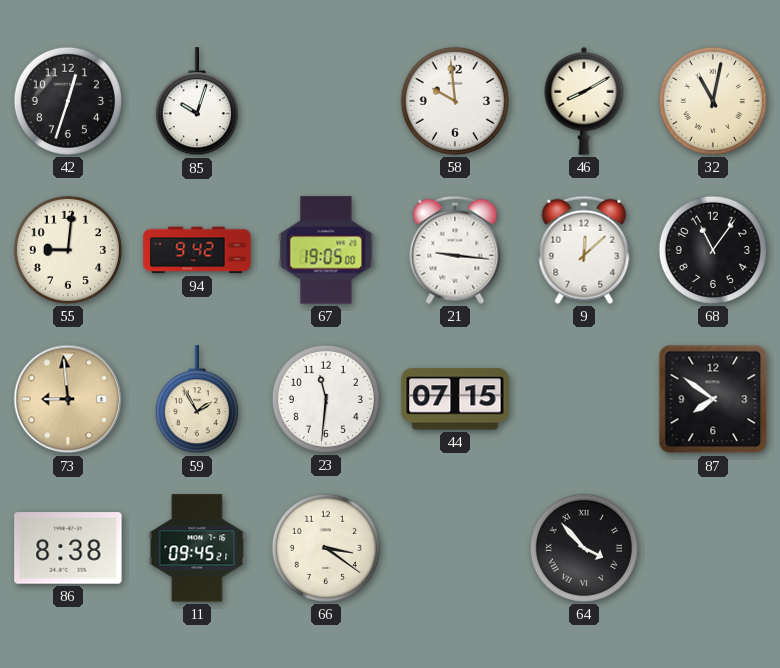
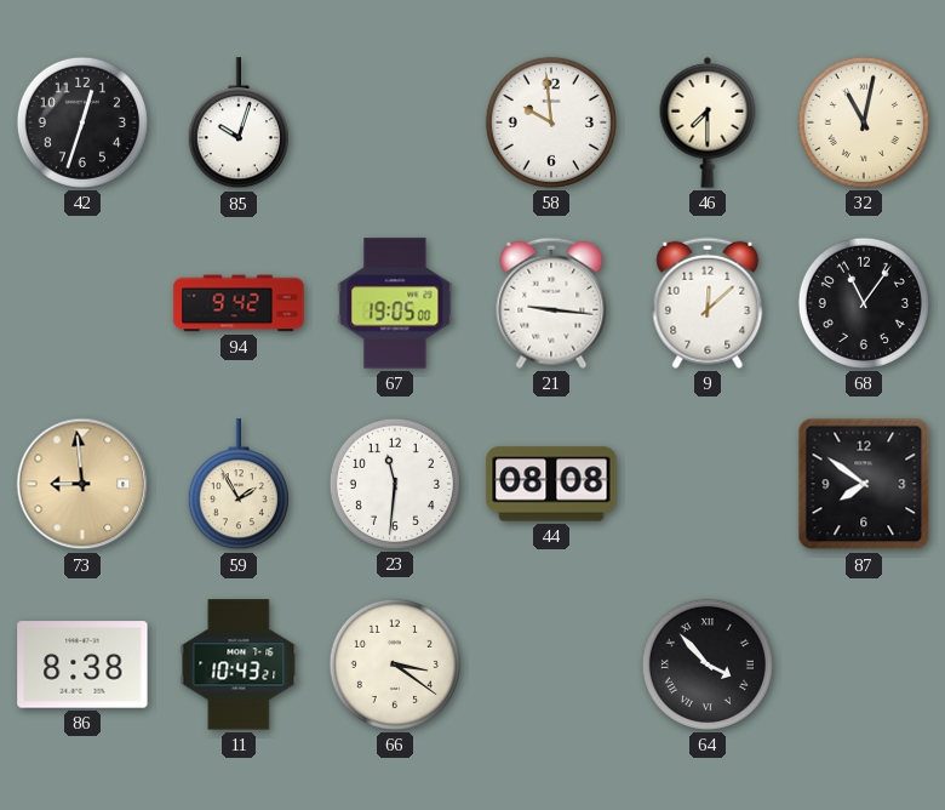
46: 8:10 -> 7:30 (708, 122)
55: 9:01 -> none (68, 250)
44: 07:15 -> 08:08 (551, 484)
11: 09:45 -> 10:43 (239, 664)
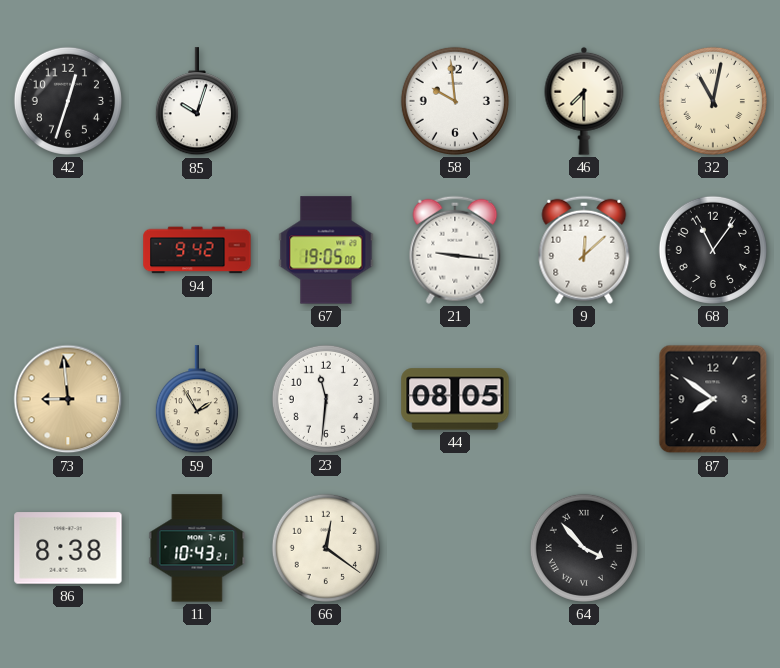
44: 08:08 -> 08:05 (455, 399)
66: 3:21 -> 12:21 (326, 548)
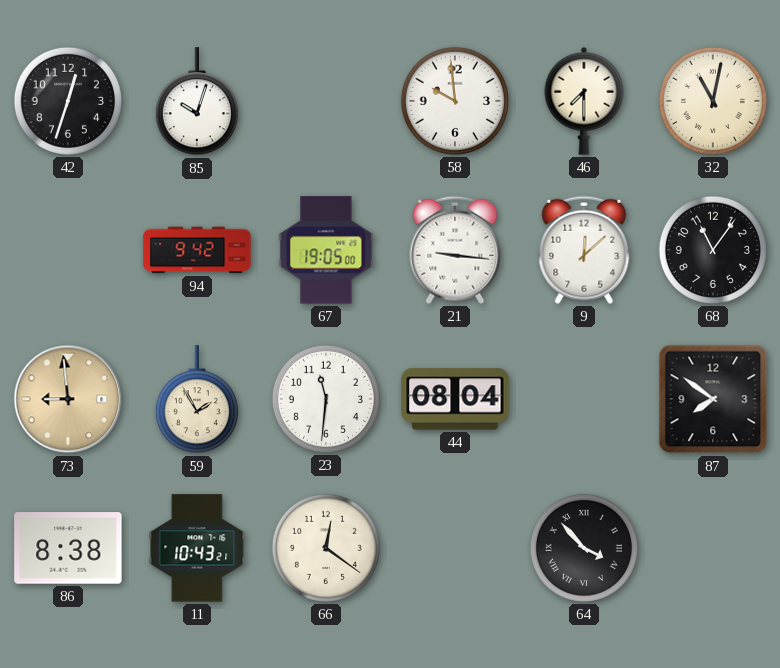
44: 08:05 -> 08:04 (455, 399)
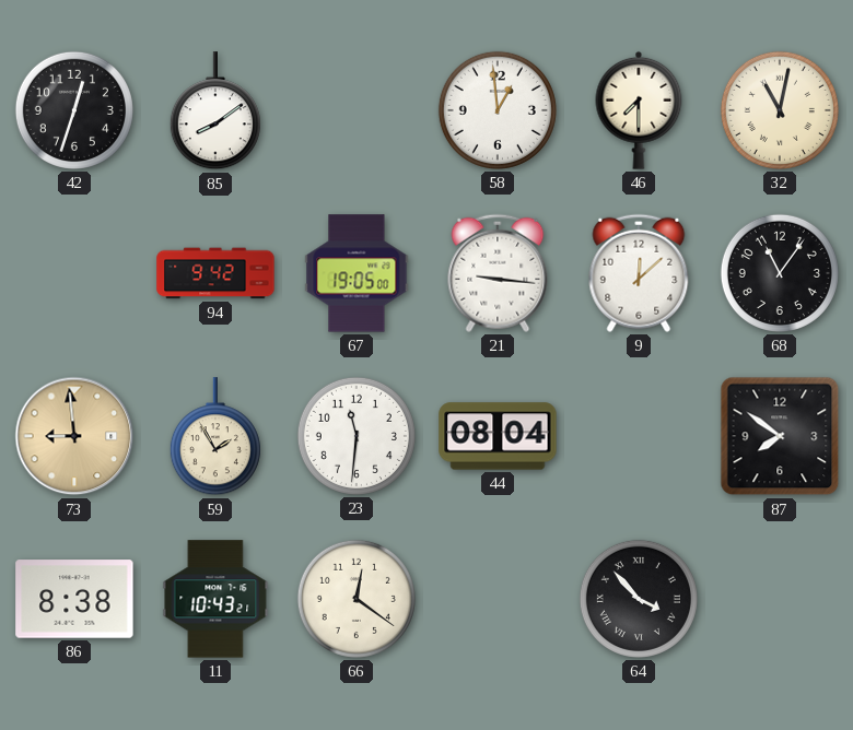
85: 10:03 -> 8:09 (215, 111)
58: 9:59 -> 12:59 (498, 110)
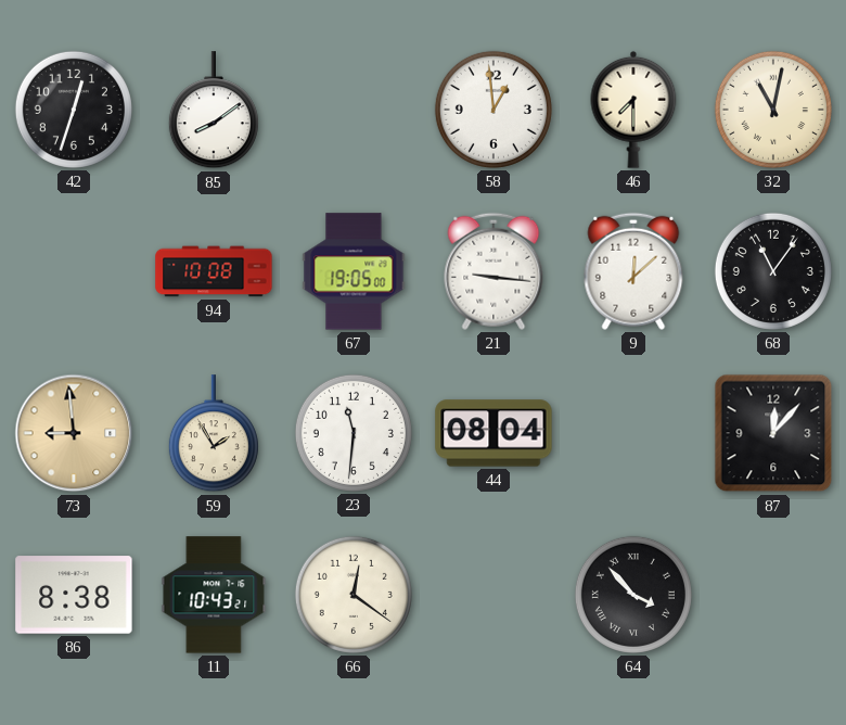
94: 9:42 -> 10:08 (214, 271)
87: 7:51 -> 12:07 (773, 433)
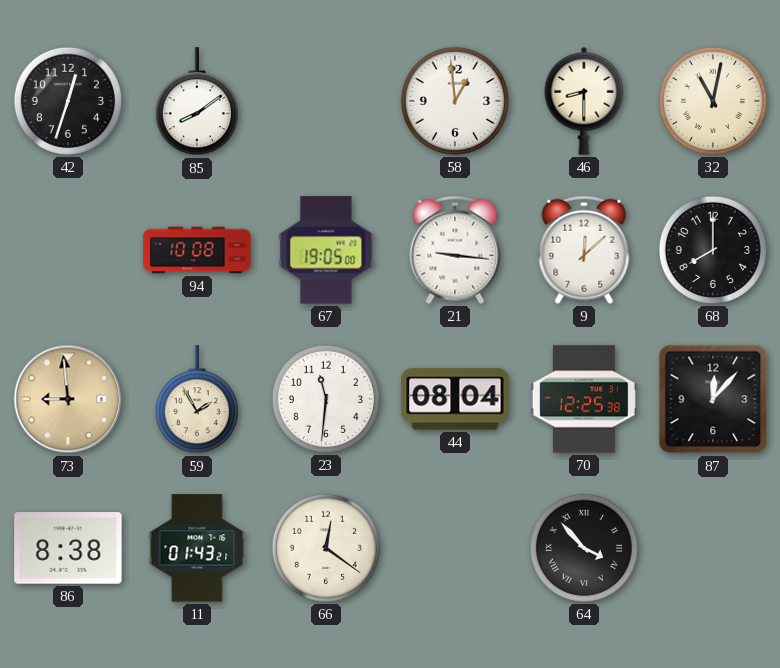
46: 7:30 -> 8:30 (584, 101)
68: 11:06 -> 8:00 (713, 250)
70: none -> 12:25 (584, 399)
11: 10:43 -> 01:43 (197, 548)
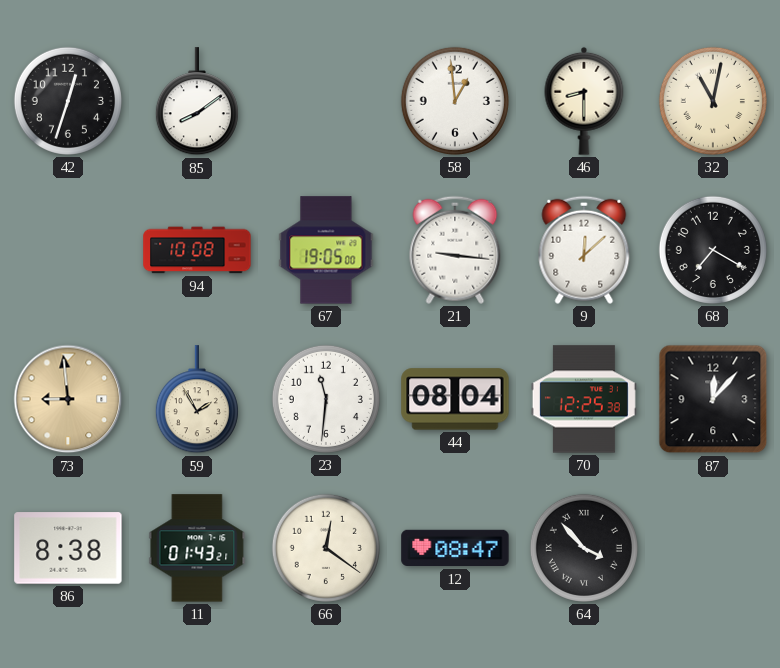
68: 8:00 -> 7:20 (713, 250)
12: none -> 08:47 (455, 548)
